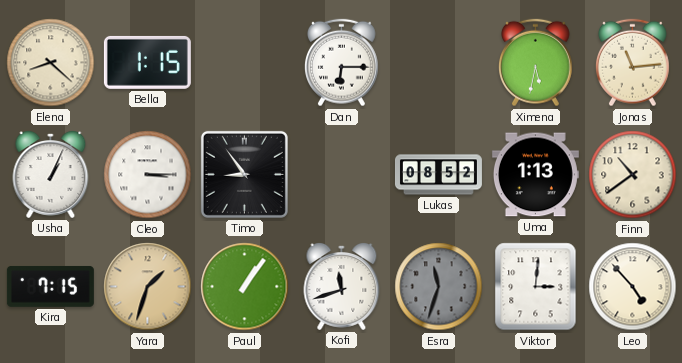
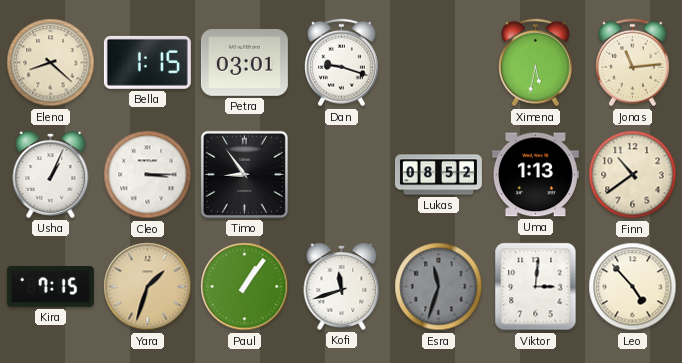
Petra: none -> 03:01 (244, 63)
Dan: 6:15 -> 9:18 (342, 63)
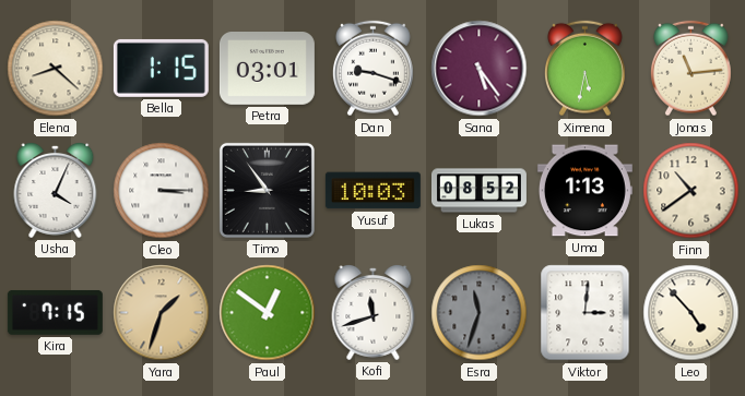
Sana: none -> 5:24 (480, 69)
Usha: 1:04 -> 4:04 (56, 191)
Yusuf: none -> 10:03 (372, 191)
Paul: 1:06 -> 12:51 (268, 313)
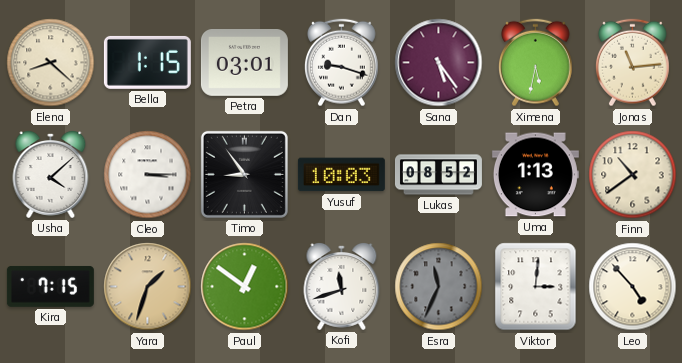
Usha: 4:04 -> 4:08 (51, 175)
Esra: 11:33 -> 11:34 (439, 287)
